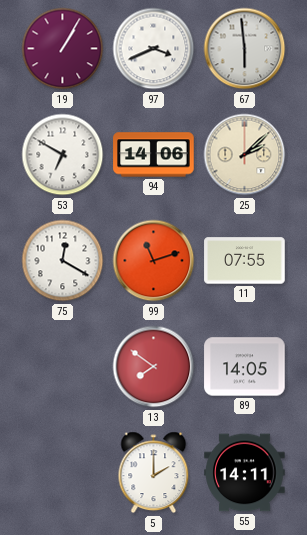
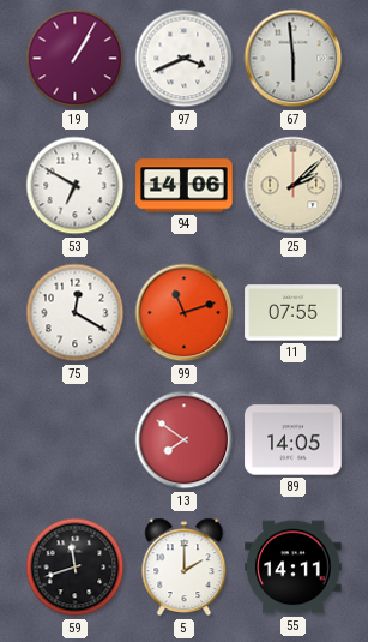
59: none -> 11:42 (76, 568)
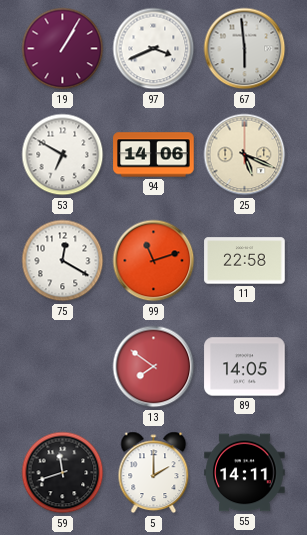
25: 2:08 -> 5:19 (245, 155)
11: 07:55 -> 22:58 (245, 261)
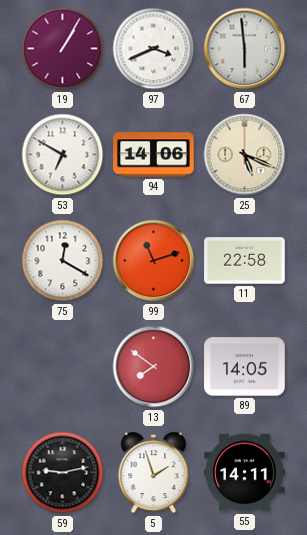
59: 11:42 -> 9:13 (63, 473)
5: 2:00 -> 1:57 (154, 473)
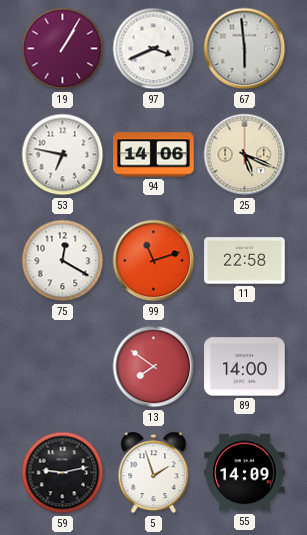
53: 6:50 -> 6:47 (63, 155)
89: 14:05 -> 14:00 (245, 367)
55: 14:11 -> 14:09 (245, 473)
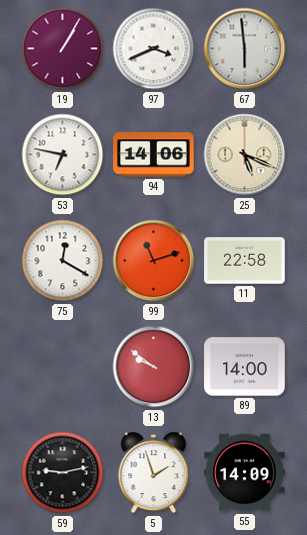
13: 7:51 -> 9:51 (154, 367)
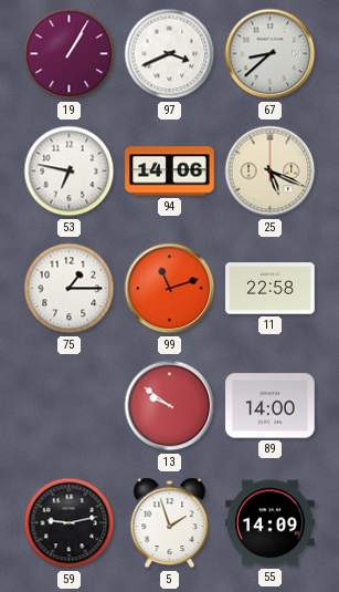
67: 5:59 -> 8:38 (271, 54)
75: 12:20 -> 1:15 (70, 289)
